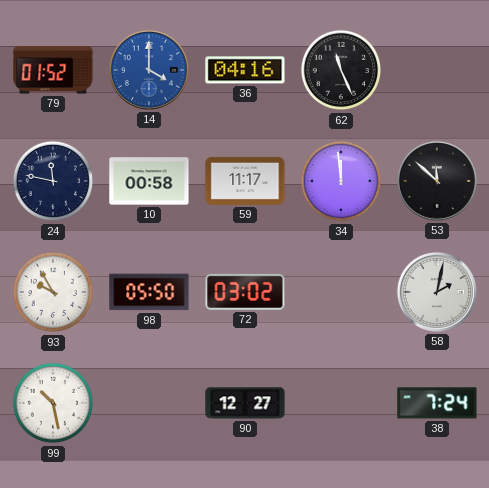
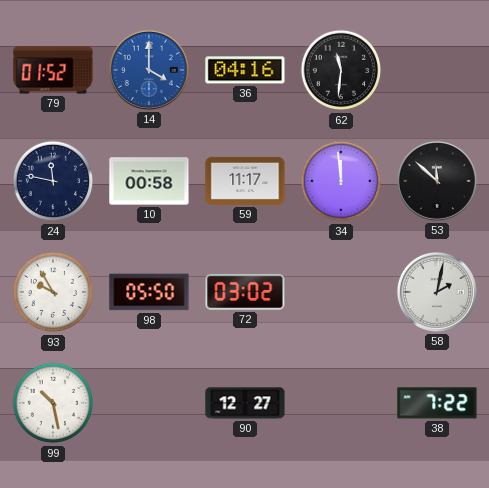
62: 11:26 -> 11:31 (341, 70)
38: 7:24 -> 7:22 (437, 403)
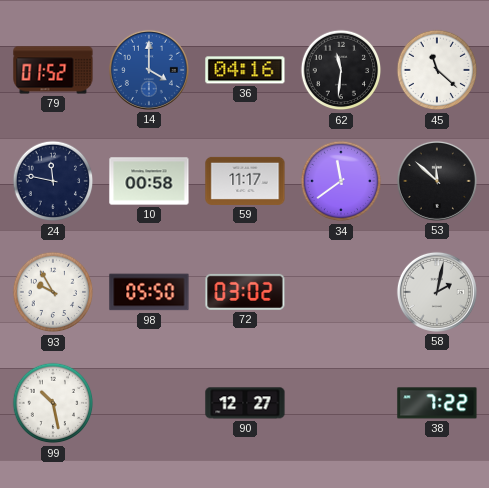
45: none -> 11:22 (437, 70)
34: 11:59 -> 11:39 (341, 181)
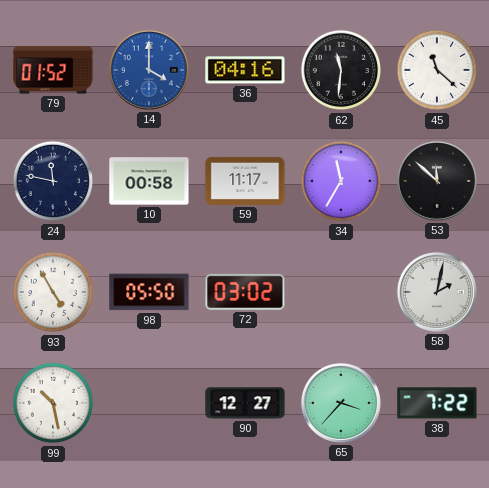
34: 11:39 -> 11:35 (341, 181)
93: 9:55 -> 4:55 (53, 292)
65: none -> 3:37 (341, 403)
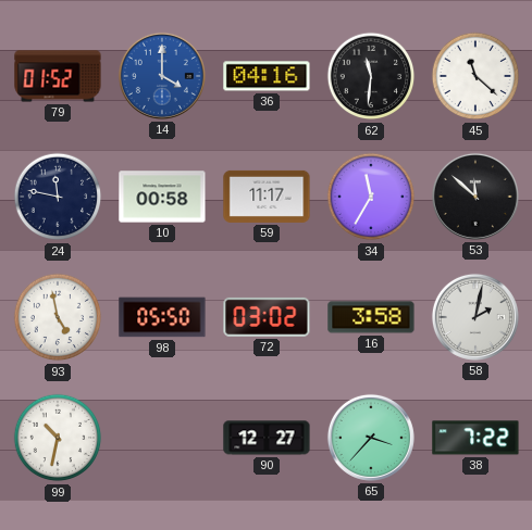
93: 4:55 -> 4:58 (58, 317)
16: none -> 3:58 (371, 317)
99: 10:28 -> 10:32 (58, 438)
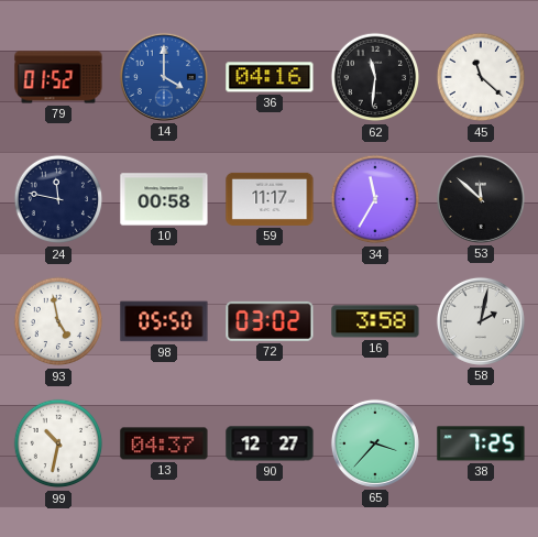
13: none -> 04:37 (164, 443)
38: 7:22 -> 7:25 (481, 443)
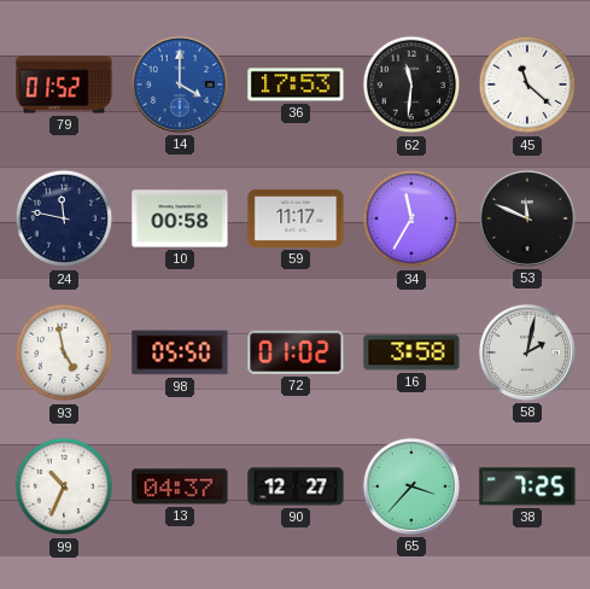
36: 04:16 -> 17:53 (296, 84)
53: 11:52 -> 11:49 (527, 218)
72: 03:02 -> 01:02 (296, 352)
99: 10:32 -> 10:34 (64, 486)
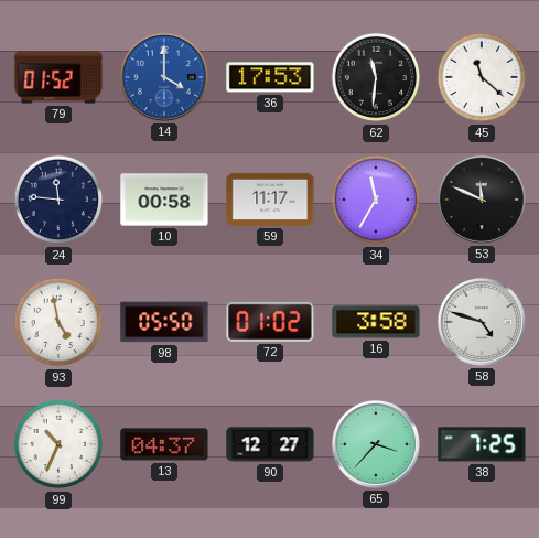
24: 11:47 -> 11:46 (58, 200)
58: 2:02 -> 4:48 (482, 322)
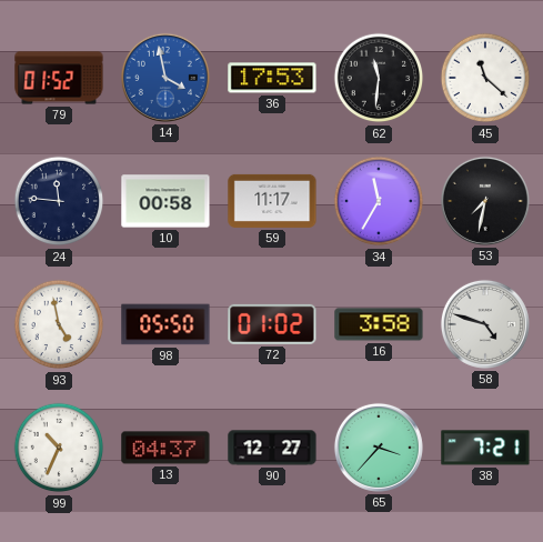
14: 4:00 -> 3:58 (165, 78)
53: 11:49 -> 7:32 (485, 201)
38: 7:25 -> 7:21 (485, 448)
